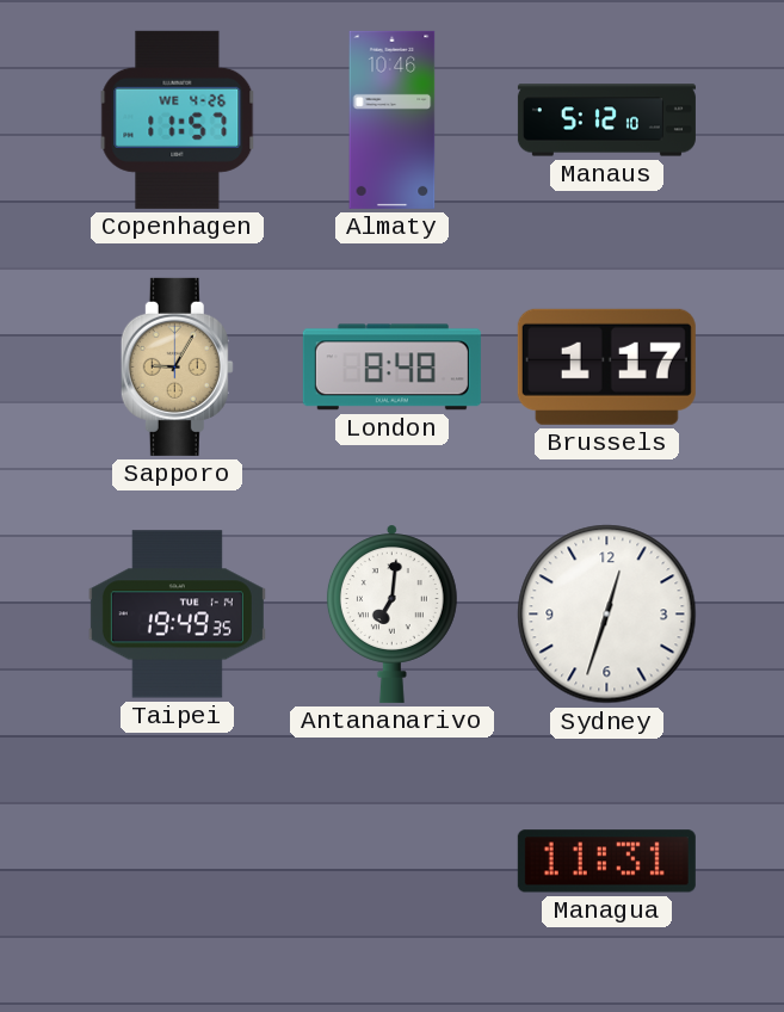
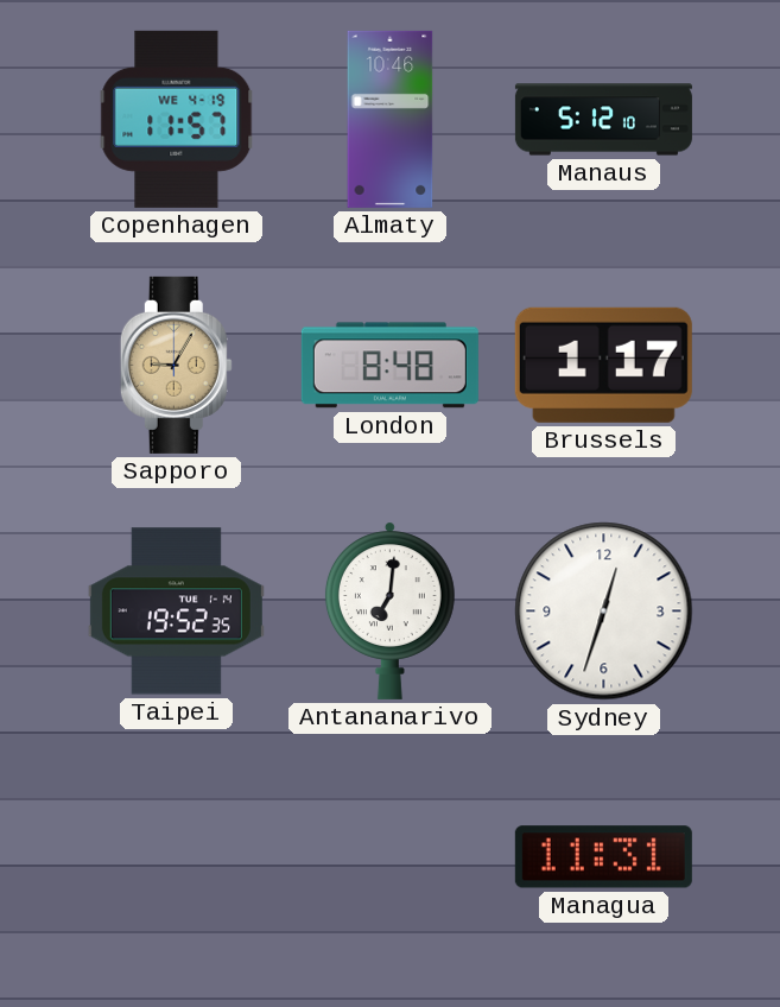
Copenhagen date: WE 4-26 -> WE 4-19 (177, 119)
Taipei: 19:49 -> 19:52 (176, 612)
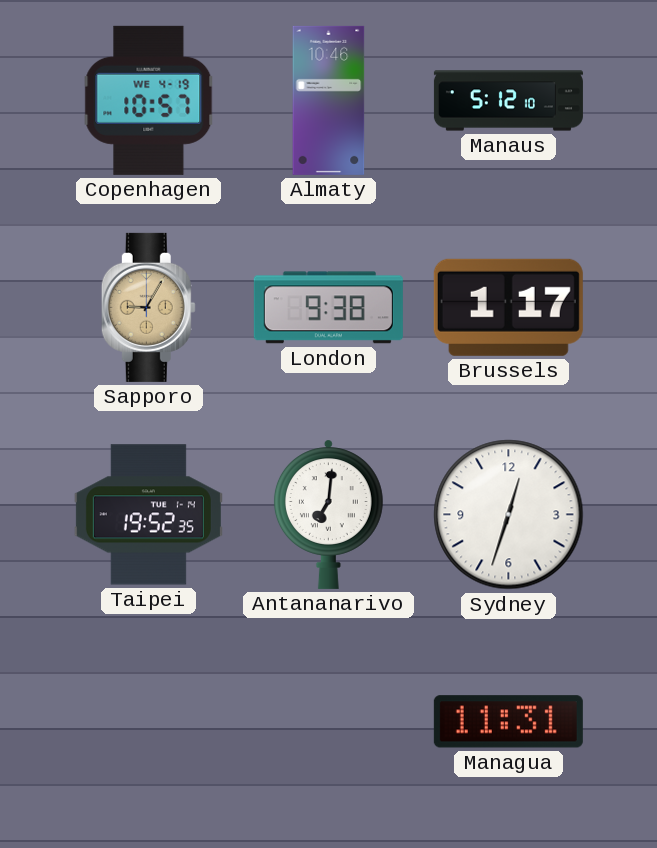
Copenhagen: 11:57 -> 10:57 (149, 100)
London: 8:48 -> 9:38 (328, 308)
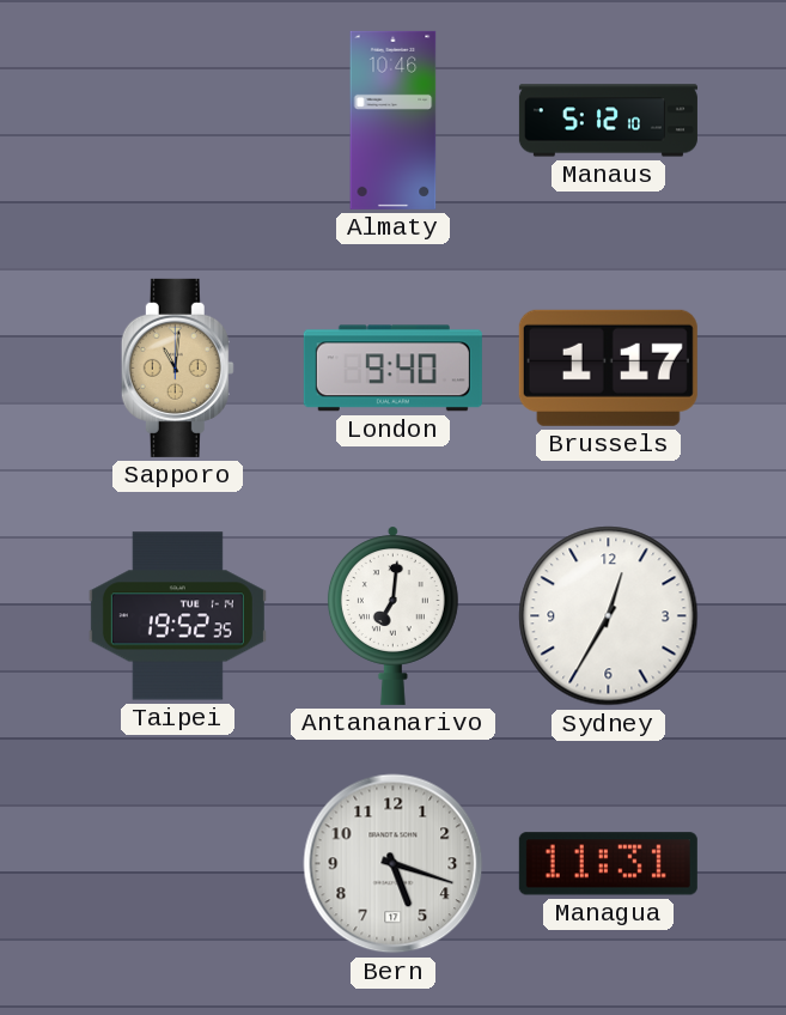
Copenhagen: 10:57 -> none (149, 100)
Sapporo: 9:05 -> 11:01 (177, 367)
London: 9:38 -> 9:40 (392, 369)
Sydney: 12:33 -> 12:35 (609, 616)
Bern: none -> 5:18 (394, 864)
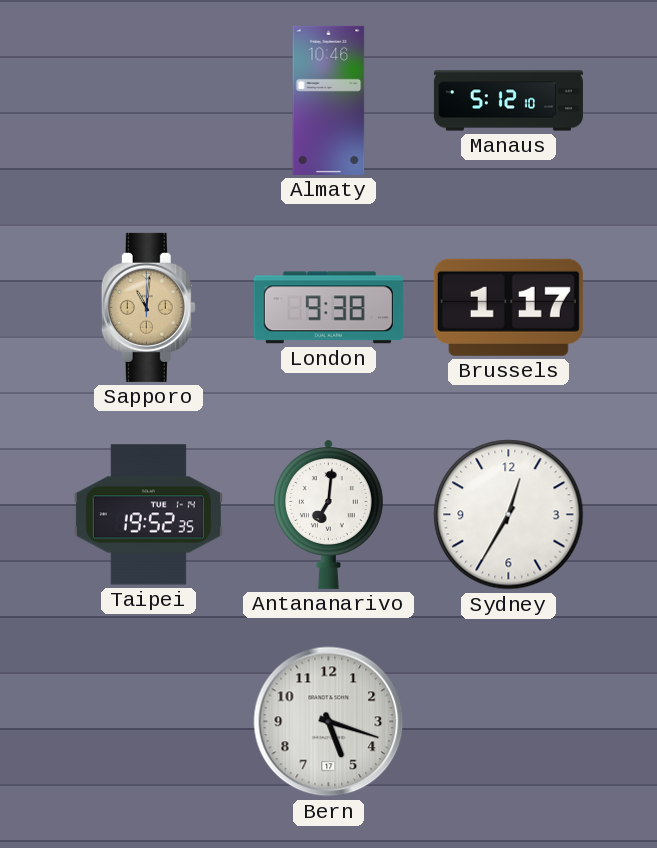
London: 9:40 -> 9:38 (328, 308)
Managua: 11:31 -> none (608, 864)
